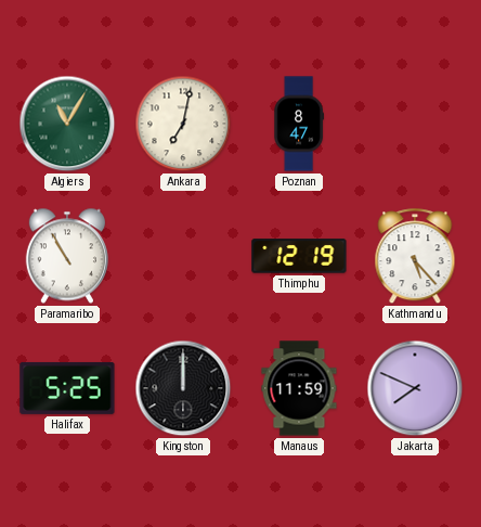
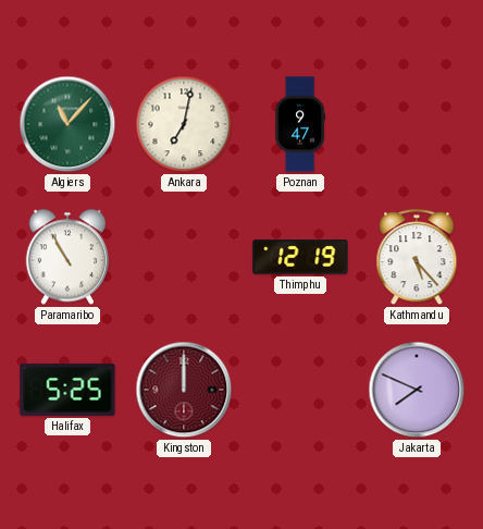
Algiers: 11:05 -> 11:07 (67, 124)
Poznan: 8:47 -> 9:47 (300, 124)
Kingston dial: black -> burgundy (184, 390)
Manaus: 11:59 -> none (299, 388)
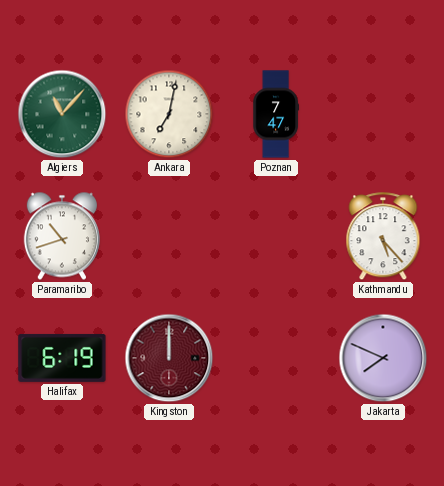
Poznan: 9:47 -> 7:47 (276, 114)
Paramaribo: 10:55 -> 10:42 (62, 236)
Thimphu: 12:19 -> none (300, 257)
Halifax: 5:25 -> 6:19 (62, 358)
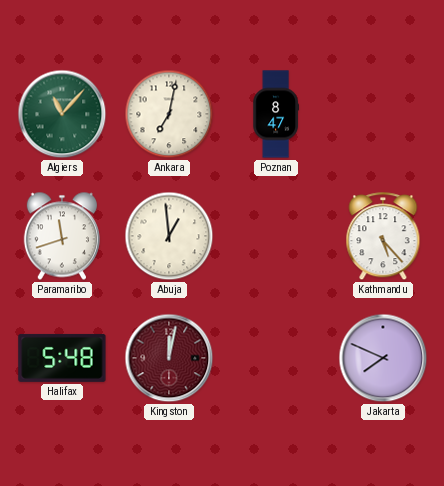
Poznan: 7:47 -> 8:47 (276, 114)
Paramaribo: 10:42 -> 11:42 (62, 236)
Abuja: none -> 12:59 (169, 236)
Halifax: 6:19 -> 5:48 (62, 358)
Kingston: 12:00 -> 12:02 (169, 358)
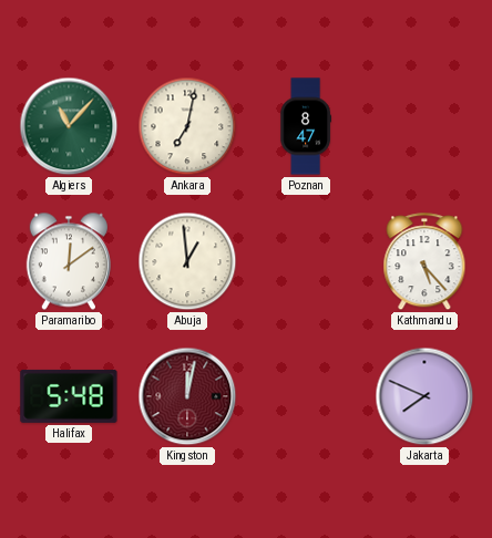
Paramaribo: 11:42 -> 12:09 (69, 261)
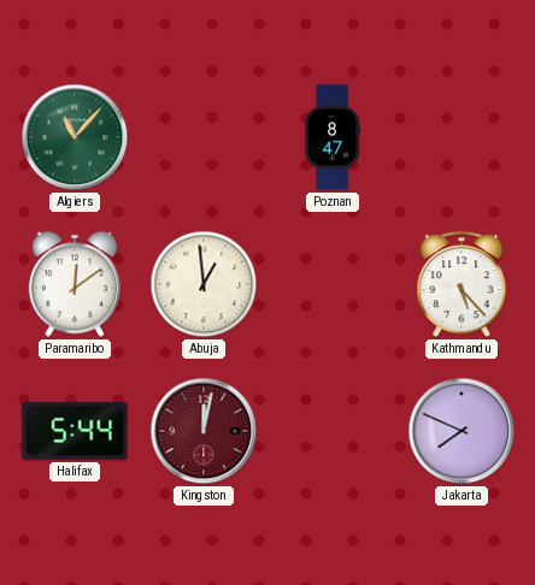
Ankara: 7:02 -> none (187, 126)
Halifax: 5:48 -> 5:44 (75, 431)
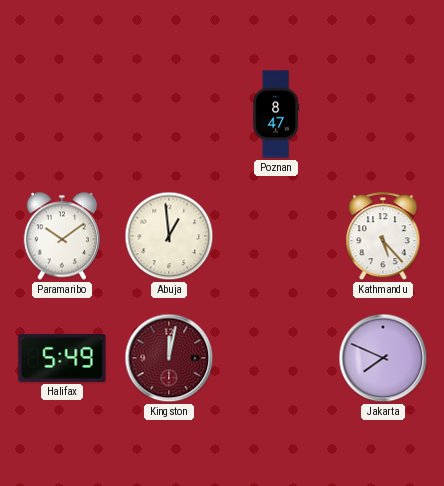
Algiers: 11:07 -> none (75, 137)
Paramaribo: 12:09 -> 10:09 (62, 236)
Halifax: 5:44 -> 5:49 (62, 358)
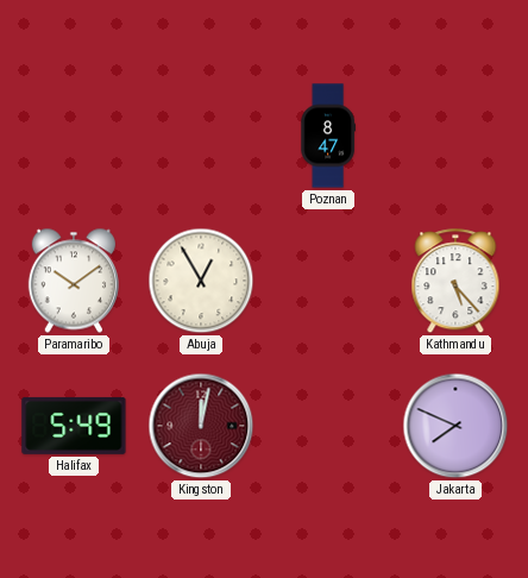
Abuja: 12:59 -> 12:55 (201, 281)
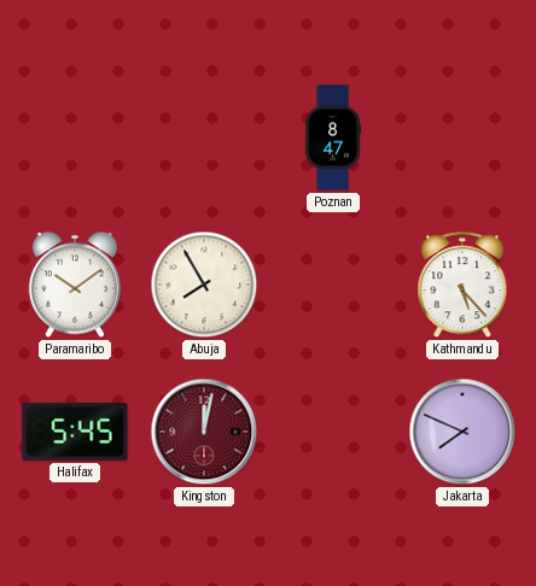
Abuja: 12:55 -> 7:55 (204, 285)
Halifax: 5:49 -> 5:45 (75, 432)
